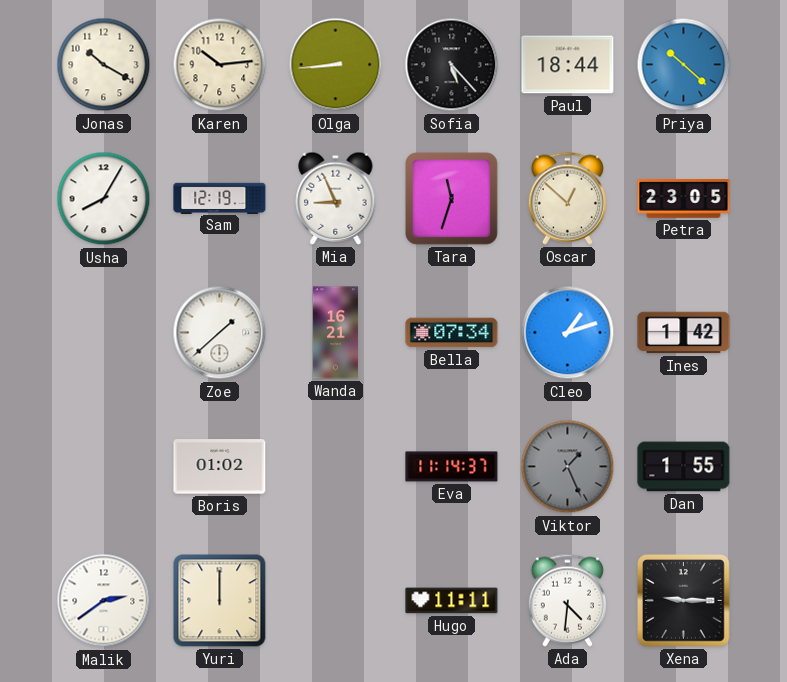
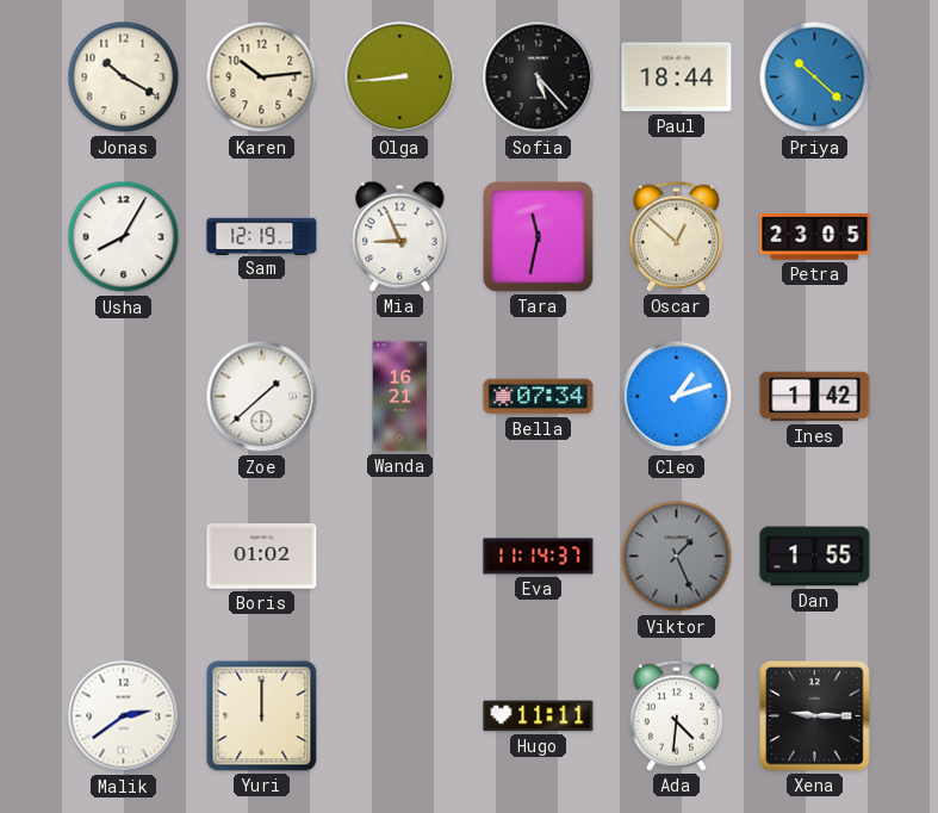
Tara: 11:33 -> 11:32 (538, 236)
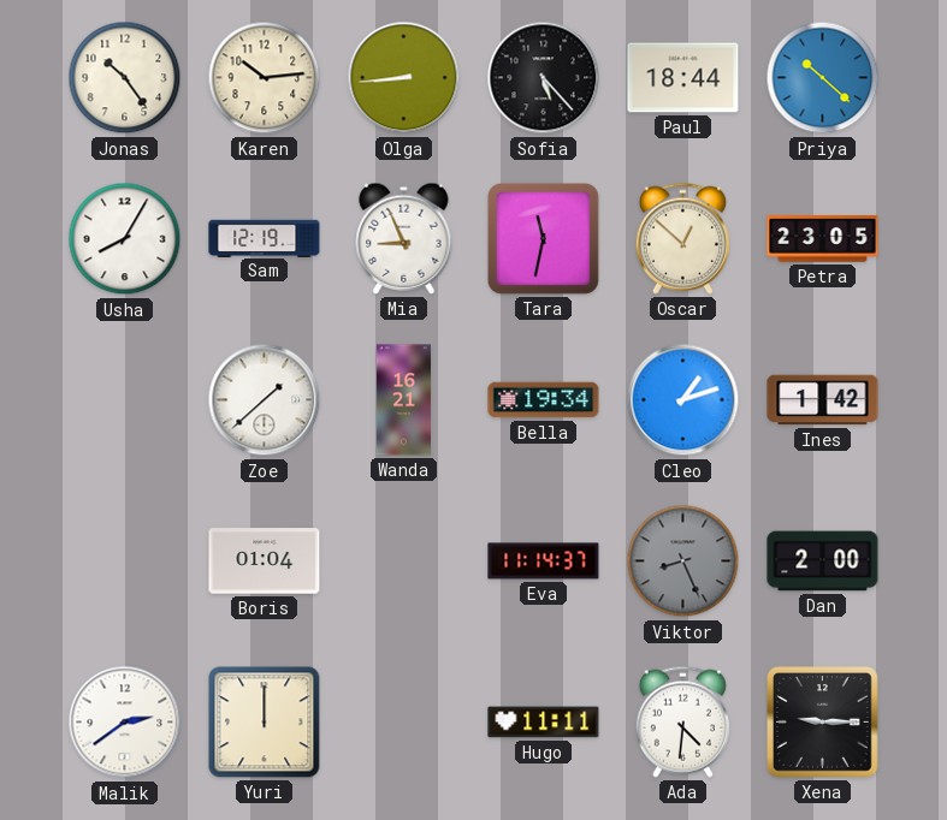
Jonas: 10:20 -> 10:24 (125, 78)
Bella: 07:34 -> 19:34 (544, 400)
Boris: 01:02 -> 01:04 (265, 561)
Viktor: 1:26 -> 8:26 (683, 561)
Dan: 1:55 -> 2:00 (823, 561)
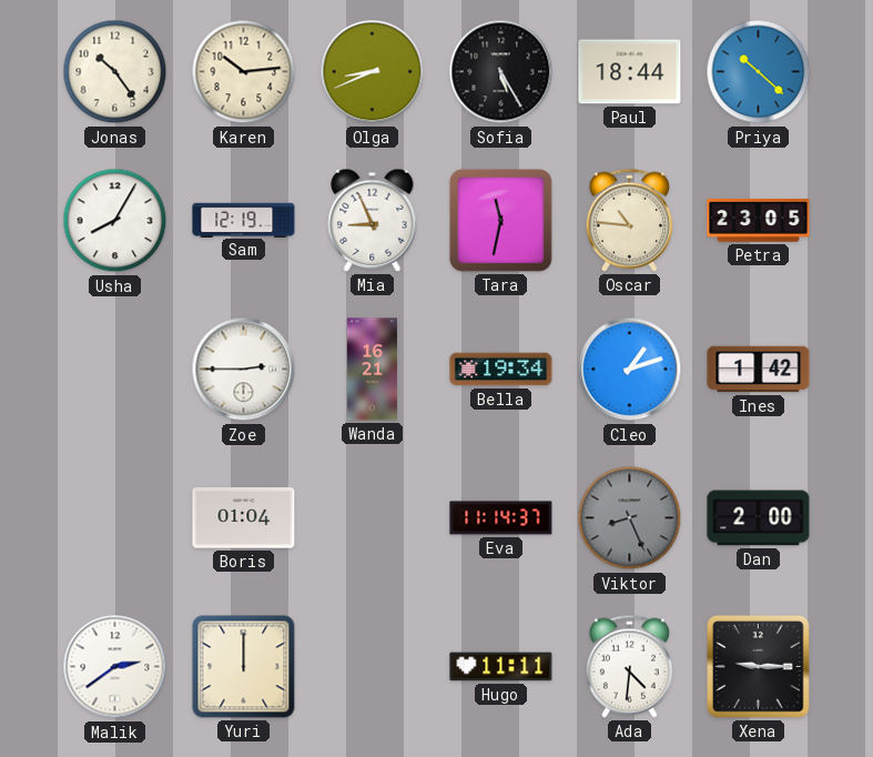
Olga: 8:44 -> 8:41 (373, 72)
Sofia: 5:23 -> 5:25 (501, 72)
Oscar: 12:52 -> 10:46 (629, 220)
Zoe: 1:38 -> 2:45 (244, 370)
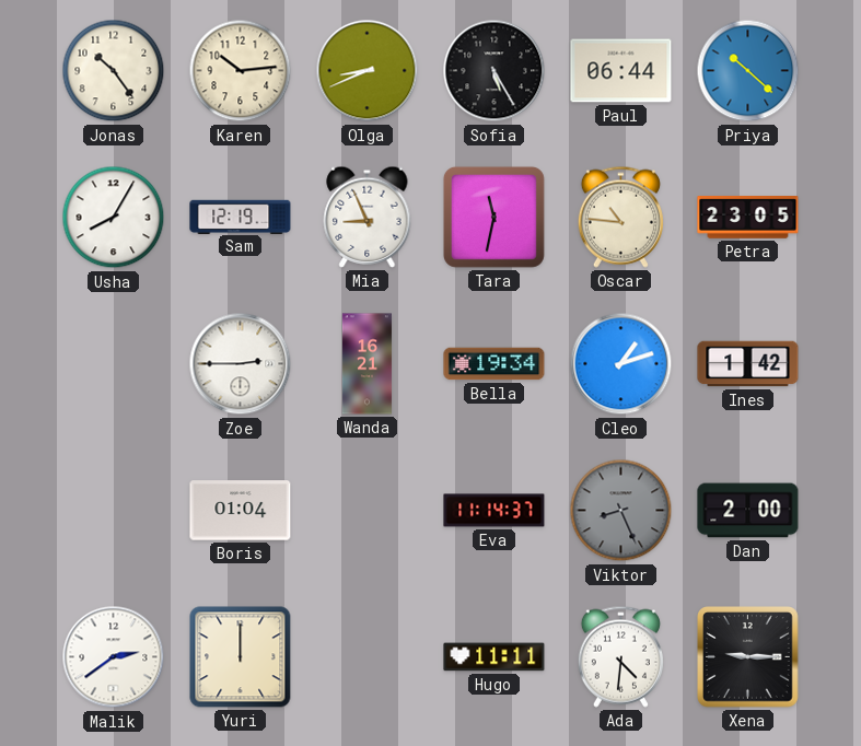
Paul: 18:44 -> 06:44 (621, 71)
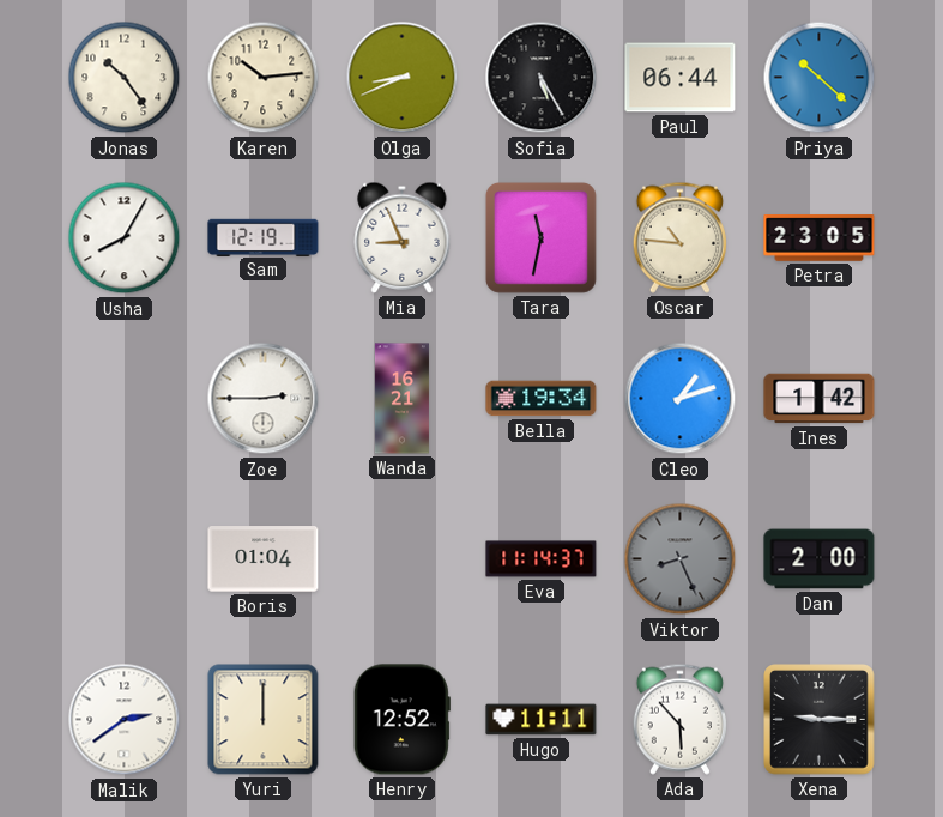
Henry: none -> 12:52 (401, 720)
Ada: 4:31 -> 5:53 (679, 719)
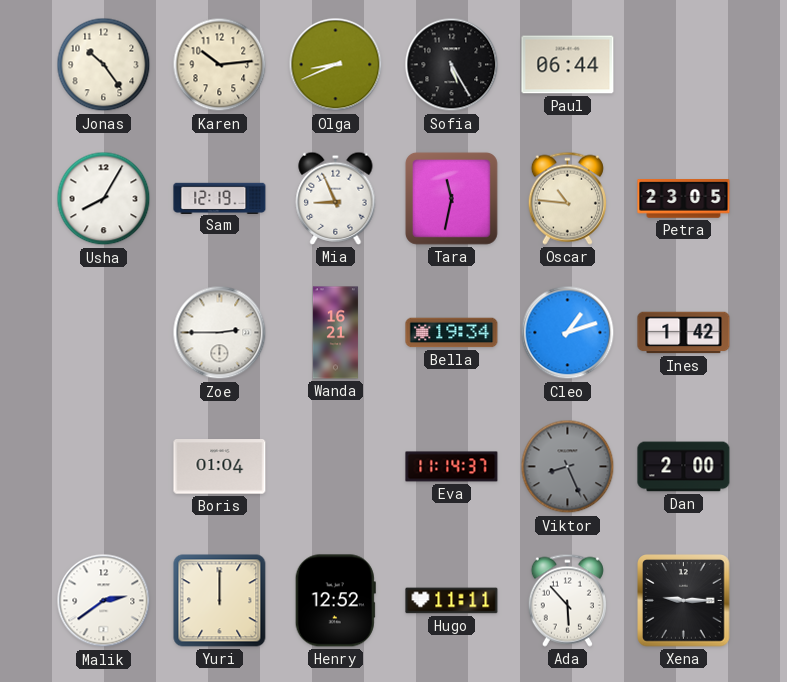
Priya: 10:22 -> none (820, 78)
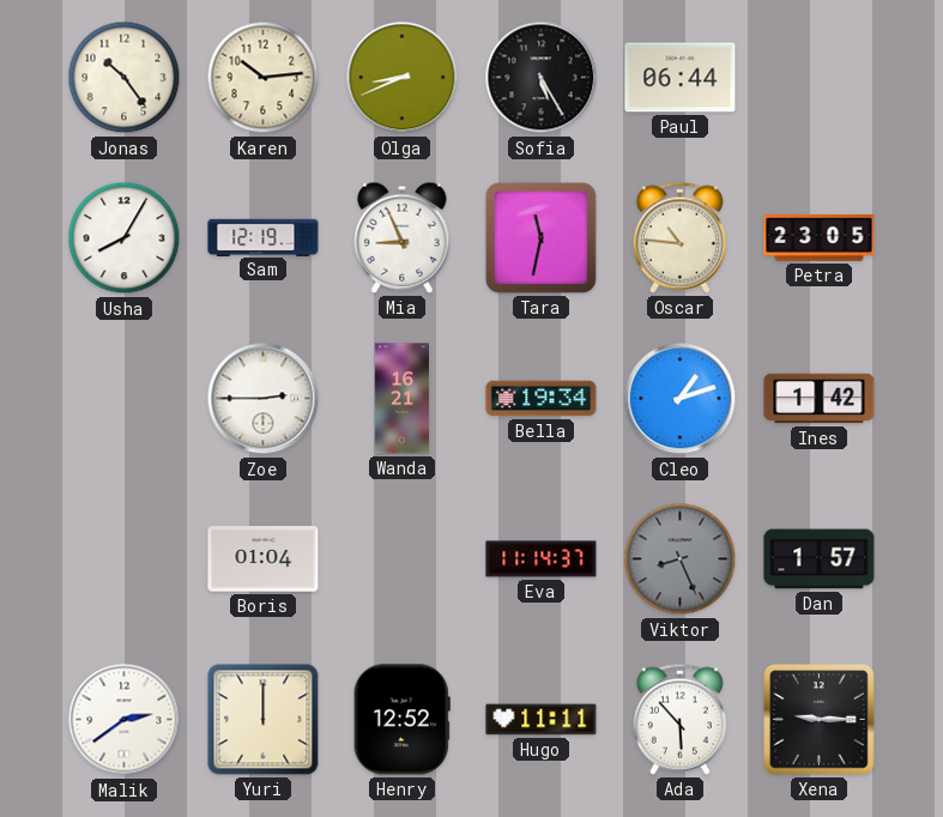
Dan: 2:00 -> 1:57 (820, 559)
